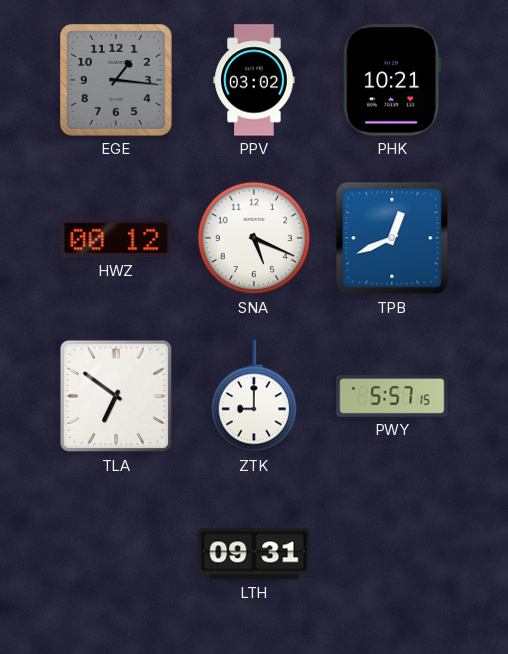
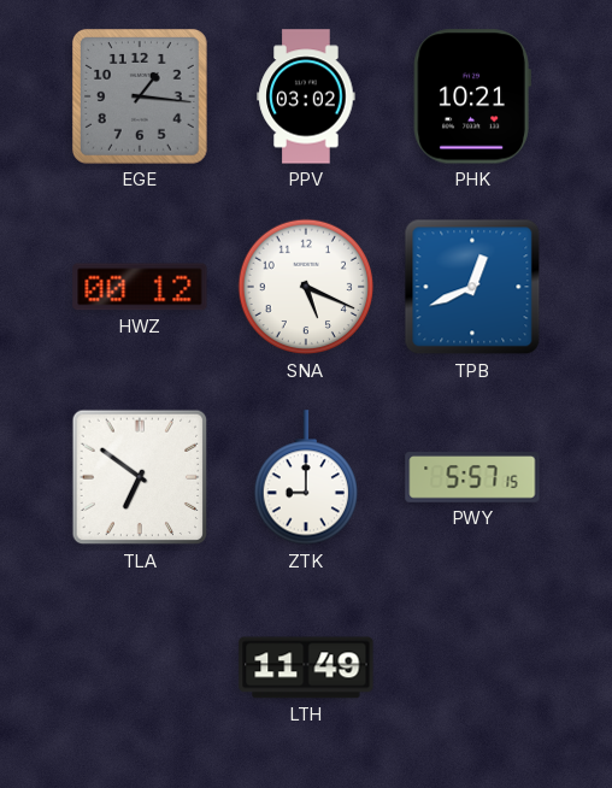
LTH: 09:31 -> 11:49 (306, 668)
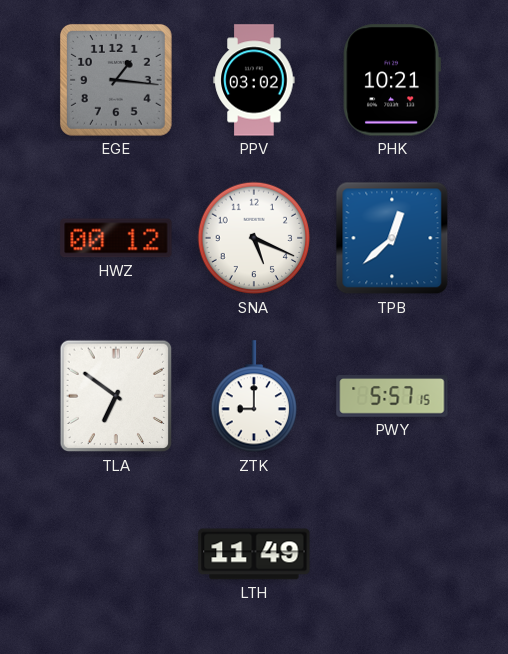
TPB: 12:41 -> 12:38 (392, 238)
